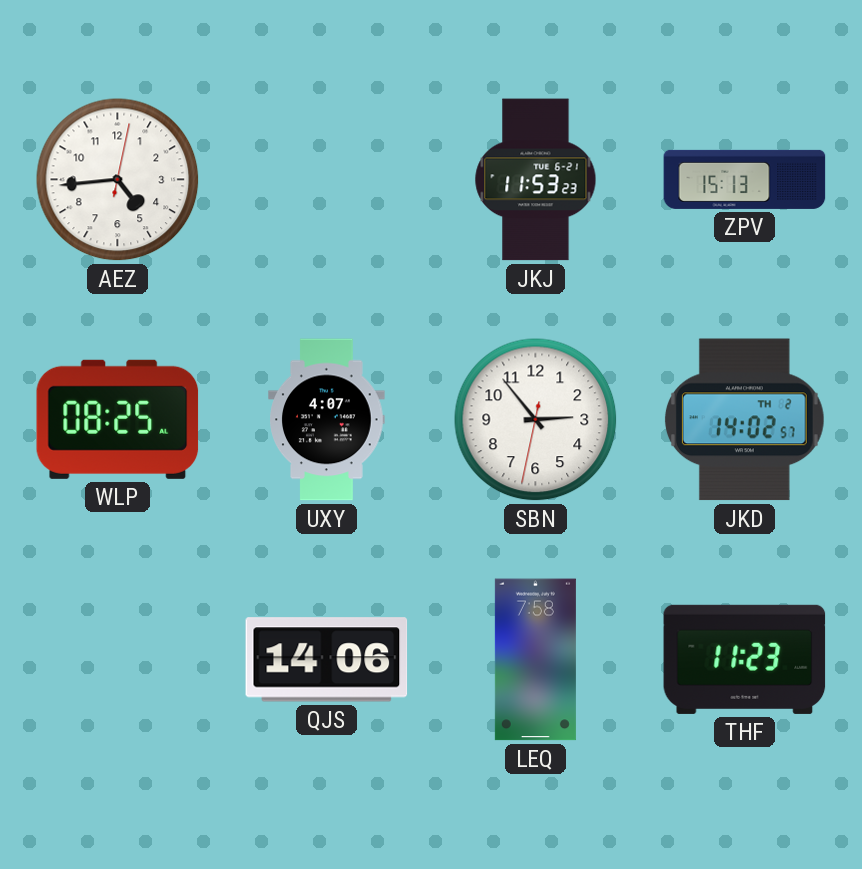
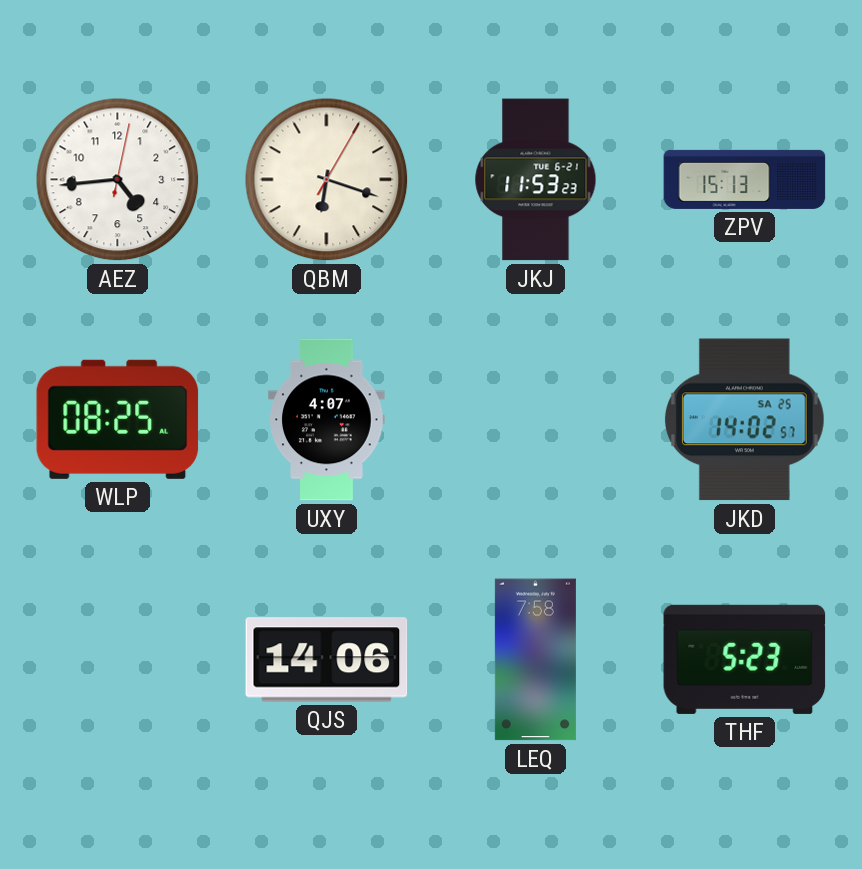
QBM: none -> 6:18 (327, 180)
SBN: 2:53 -> none (536, 420)
JKD date: TH 2 -> SA 25 (744, 420)
THF: 11:23 -> 5:23 (745, 659)
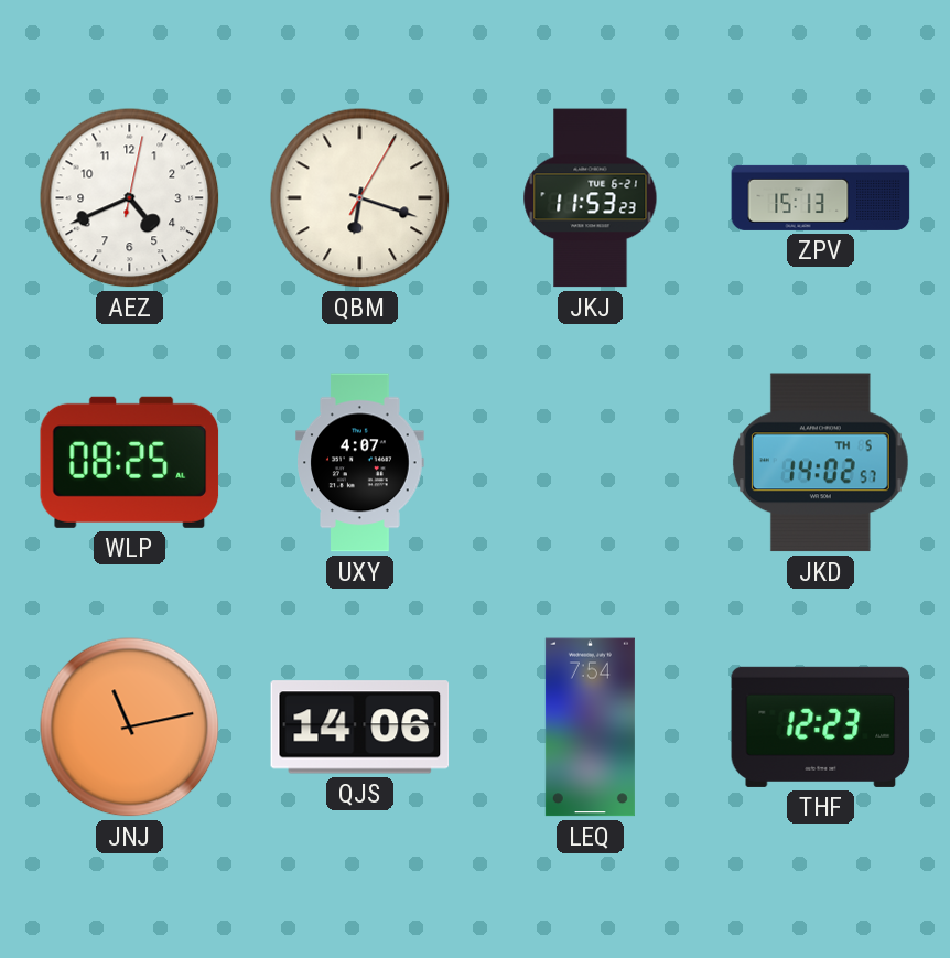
AEZ: 4:44 -> 4:41 (130, 198)
JKD date: SA 25 -> TH 5 (820, 463)
JNJ: none -> 11:13 (130, 728)
LEQ: 7:58 -> 7:54 (590, 728)
THF: 5:23 -> 12:23 (821, 726)
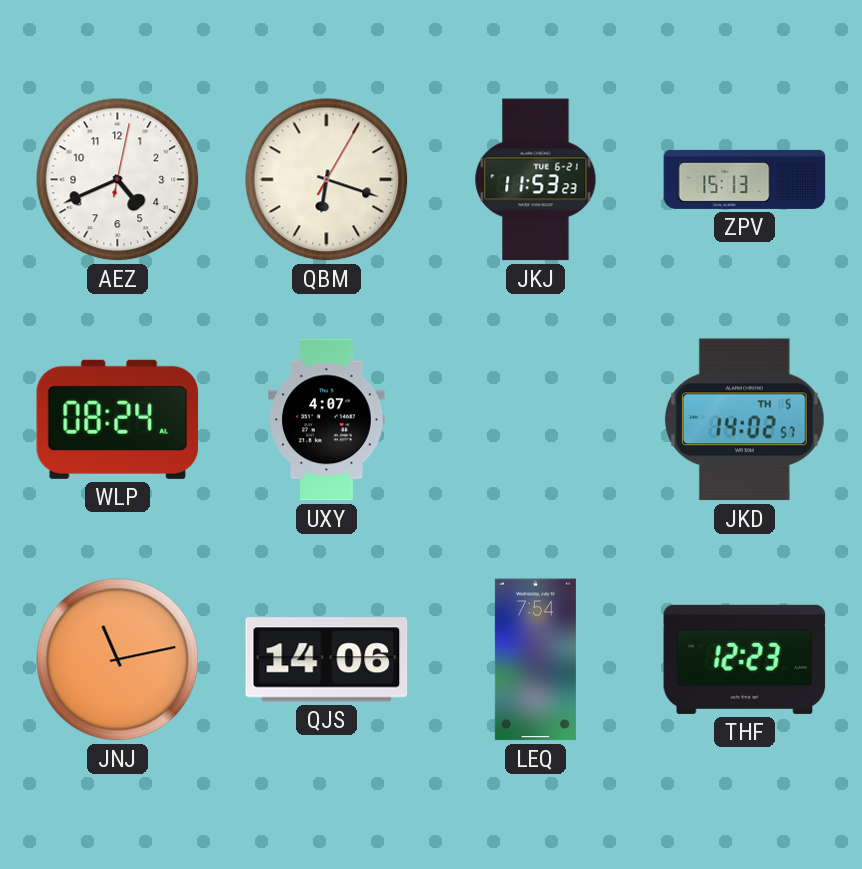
WLP: 08:25 -> 08:24 (118, 419)
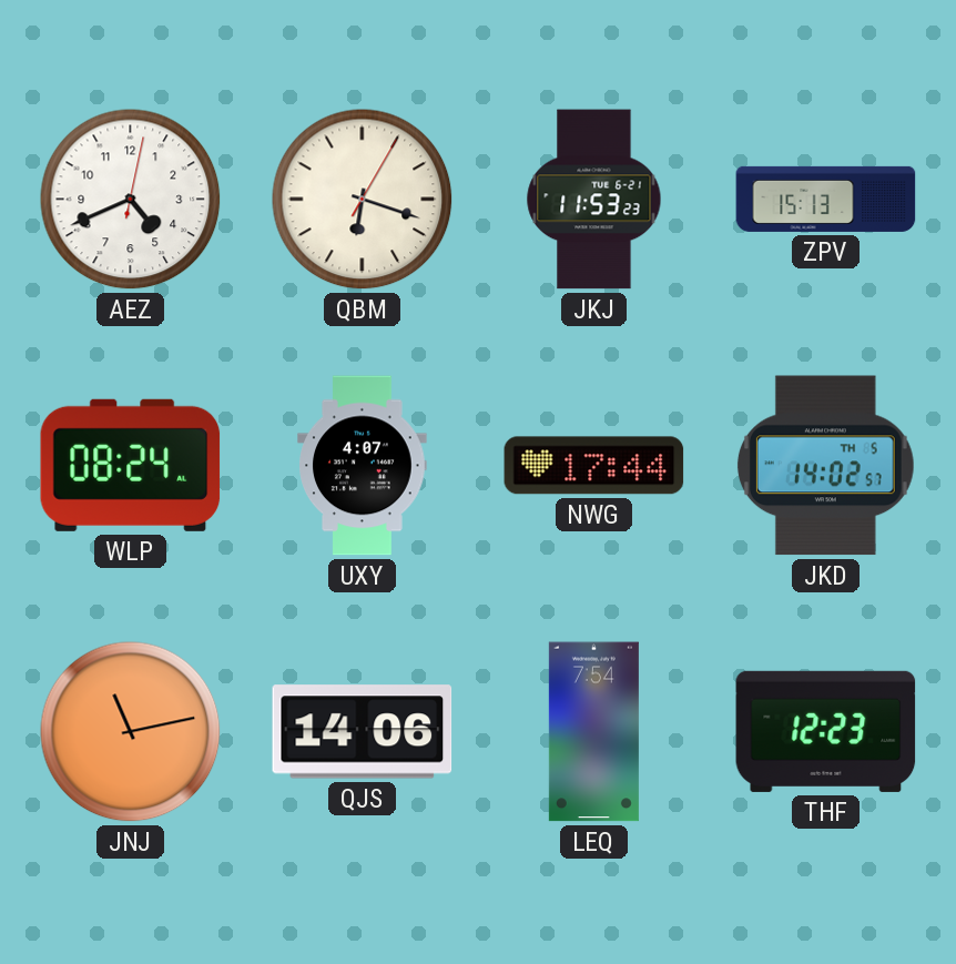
NWG: none -> 17:44 (594, 466)
